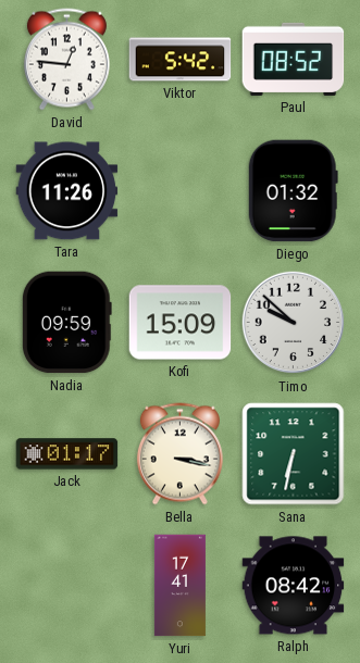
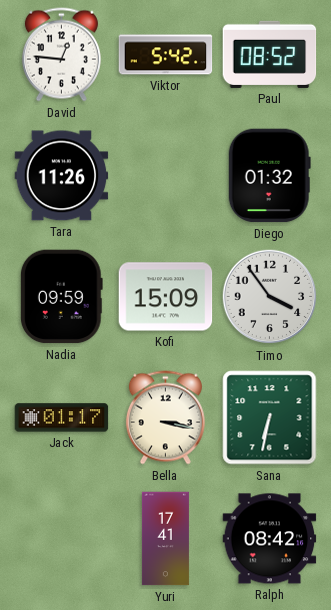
Timo: 9:52 -> 3:54 (270, 297)
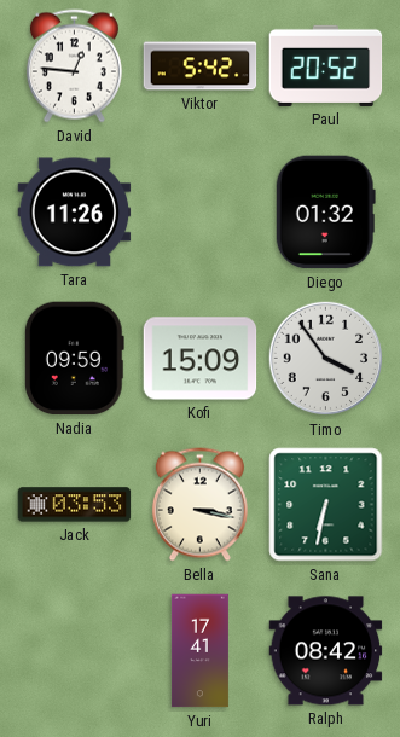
Paul: 08:52 -> 20:52 (326, 65)
Jack: 01:17 -> 03:53 (75, 505)
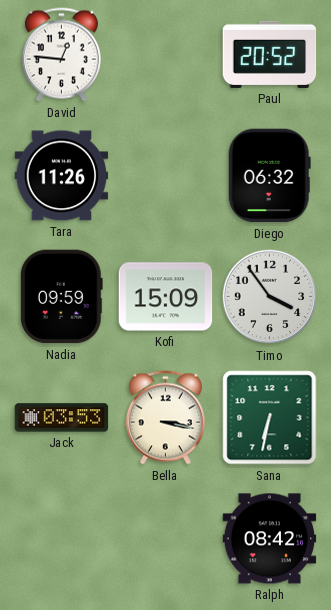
Viktor: 5:42 -> none (201, 66)
Diego: 01:32 -> 06:32 (269, 176)
Yuri: 17:41 -> none (199, 651)
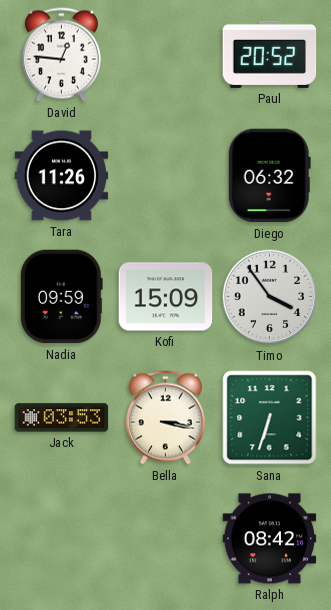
Sana: 6:32 -> 6:33 (270, 418)
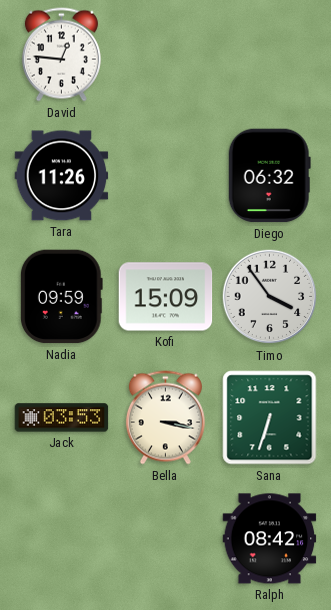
Paul: 20:52 -> none (270, 54)
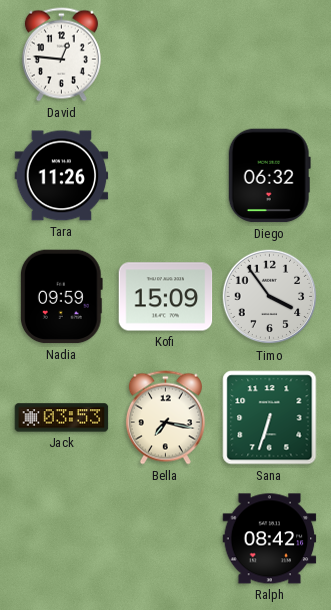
Bella: 3:17 -> 7:17 (165, 418)
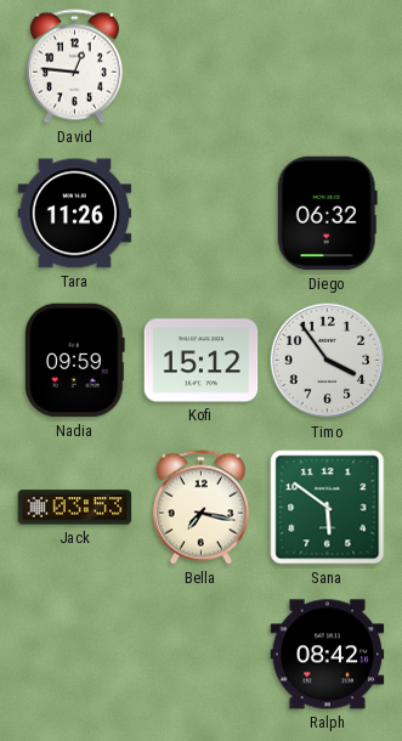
Kofi: 15:09 -> 15:12 (202, 361)
Sana: 6:33 -> 5:51 (328, 508)
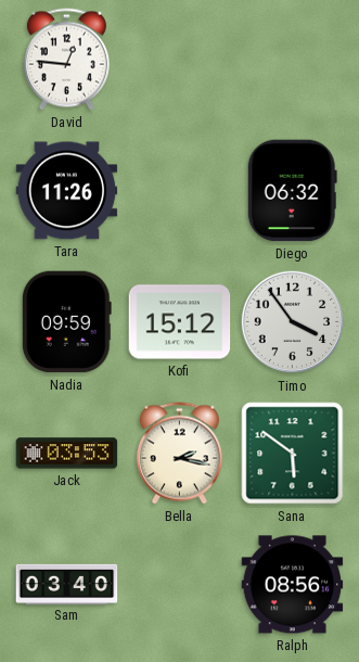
Bella: 7:17 -> 2:17 (179, 454)
Sam: none -> 03:40 (67, 584)
Ralph: 08:42 -> 08:56 (293, 585)
